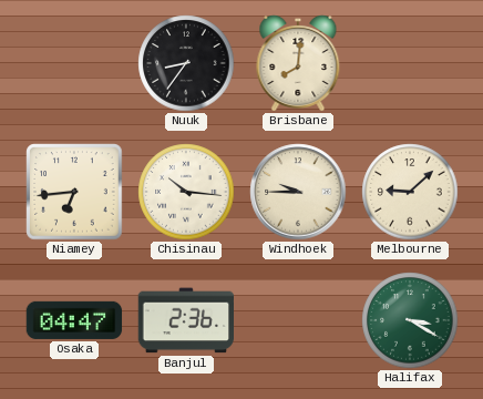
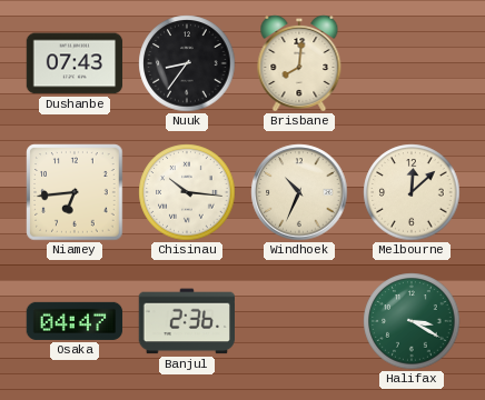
Dushanbe: none -> 07:43 (75, 63)
Windhoek: 9:45 -> 10:34 (299, 192)
Melbourne: 9:08 -> 12:08 (412, 192)
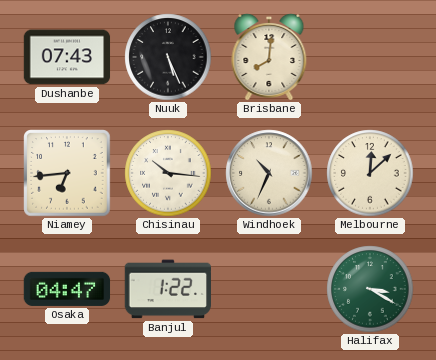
Nuuk: 8:36 -> 5:26 (168, 57)
Banjul: 2:36 -> 1:22 (168, 289)
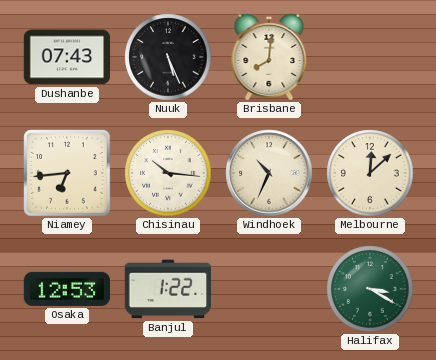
Osaka: 04:47 -> 12:53 (67, 289)
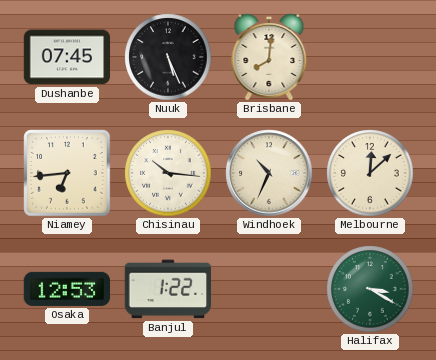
Dushanbe: 07:43 -> 07:45 (67, 57)
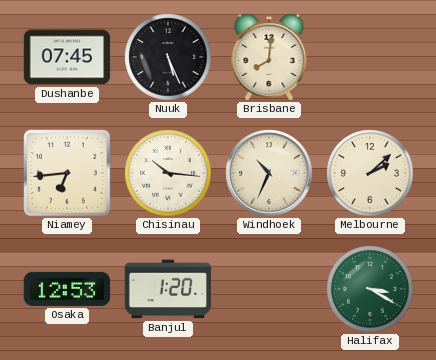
Melbourne: 12:08 -> 2:08 (370, 173)
Banjul: 1:22 -> 1:20 (168, 289)
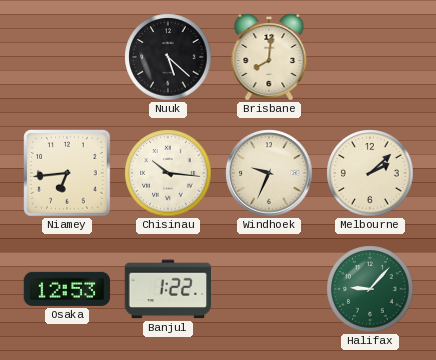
Dushanbe: 07:45 -> none (67, 57)
Nuuk: 5:26 -> 5:22 (168, 57)
Windhoek: 10:34 -> 9:34 (269, 173)
Banjul: 1:20 -> 1:22 (168, 289)
Halifax: 3:20 -> 9:07 (370, 289)
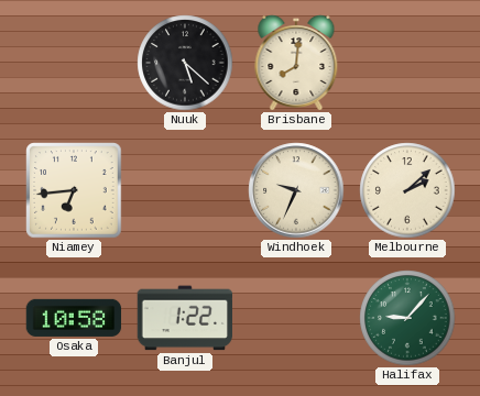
Chisinau: 10:16 -> none (168, 173)
Osaka: 12:53 -> 10:58 (74, 318)
